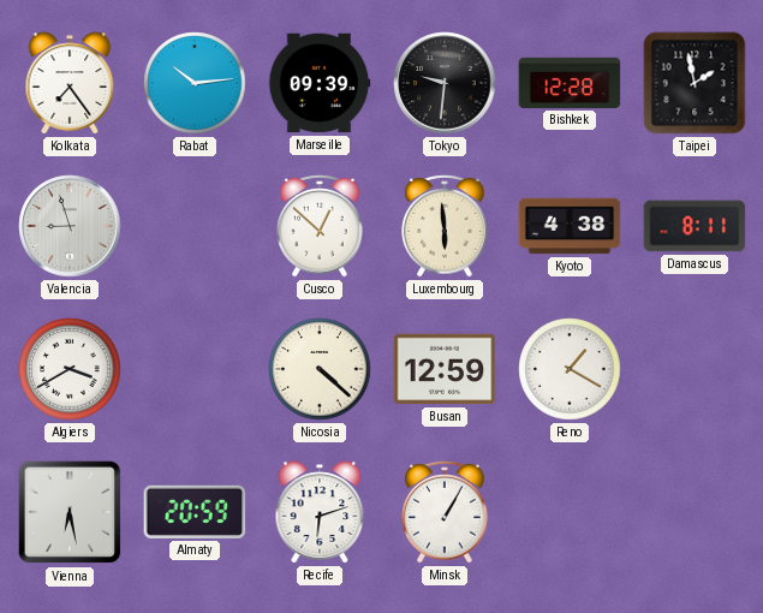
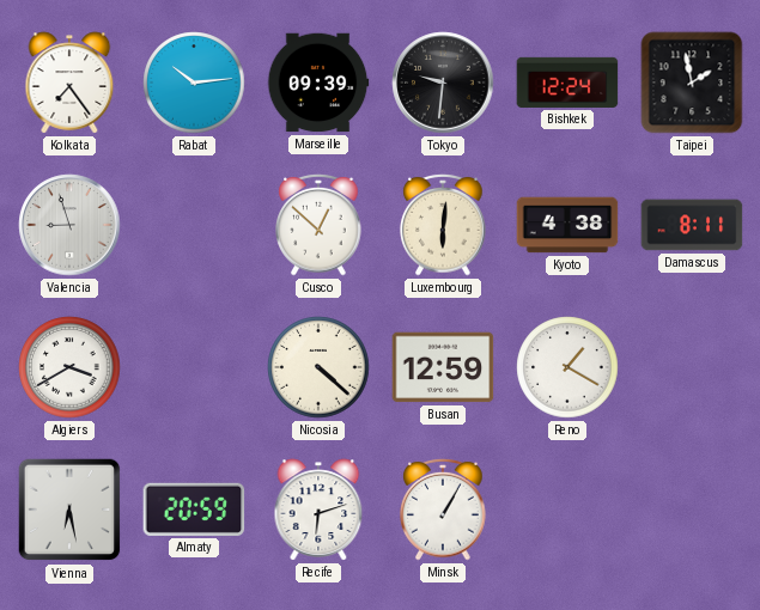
Bishkek: 12:28 -> 12:24 (567, 83)
Luxembourg: 5:59 -> 6:01 (443, 225)
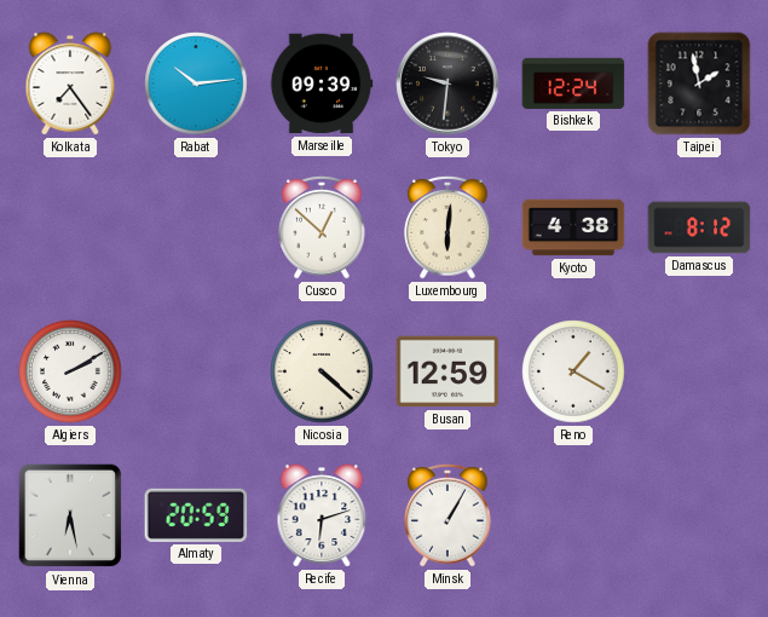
Valencia: 8:57 -> none (69, 225)
Damascus: 8:11 -> 8:12 (699, 227)
Algiers: 3:40 -> 2:10 (70, 371)
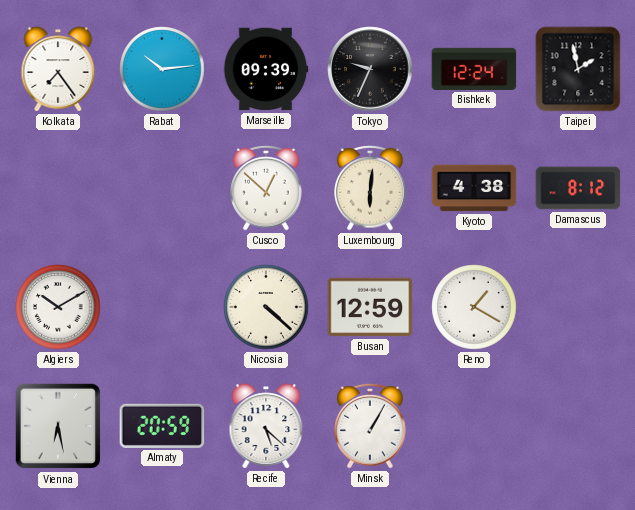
Tokyo: 9:31 -> 9:34 (370, 69)
Algiers: 2:10 -> 10:10 (58, 307)
Recife: 6:12 -> 5:22 (266, 426)
